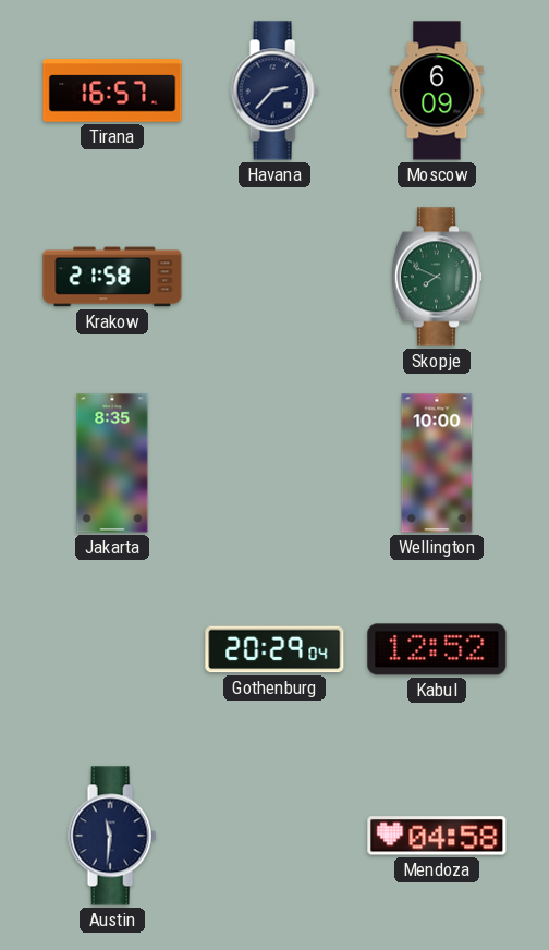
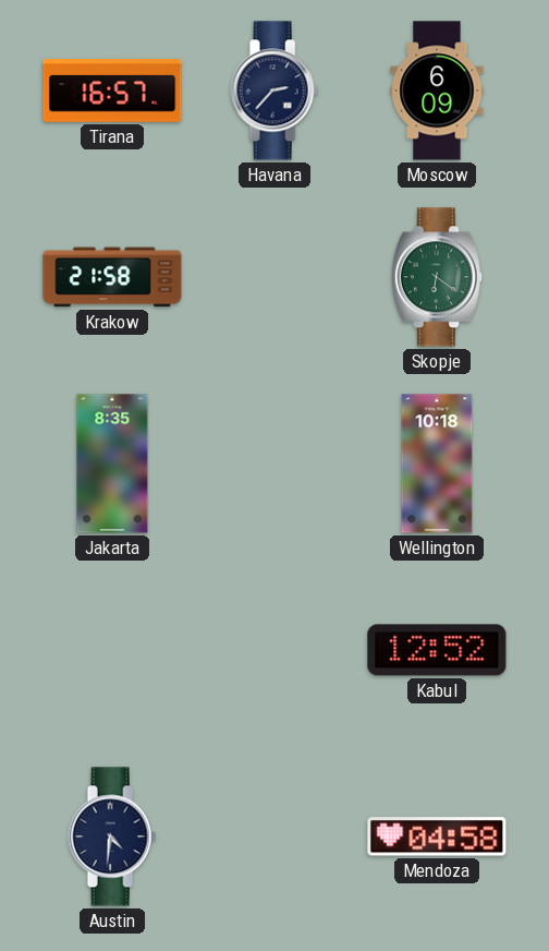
Skopje: 7:49 -> 6:21 (437, 277)
Wellington: 10:00 -> 10:18 (437, 464)
Gothenburg: 20:29 -> none (274, 649)
Austin: 11:31 -> 4:31 (112, 836)
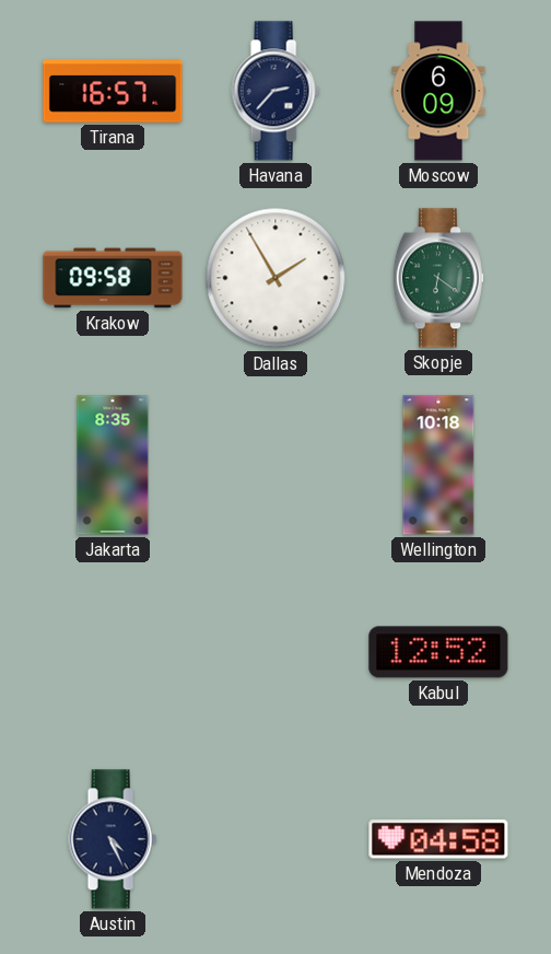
Krakow: 21:58 -> 09:58 (113, 278)
Dallas: none -> 1:55 (275, 278)
Austin: 4:31 -> 4:26 (113, 839)
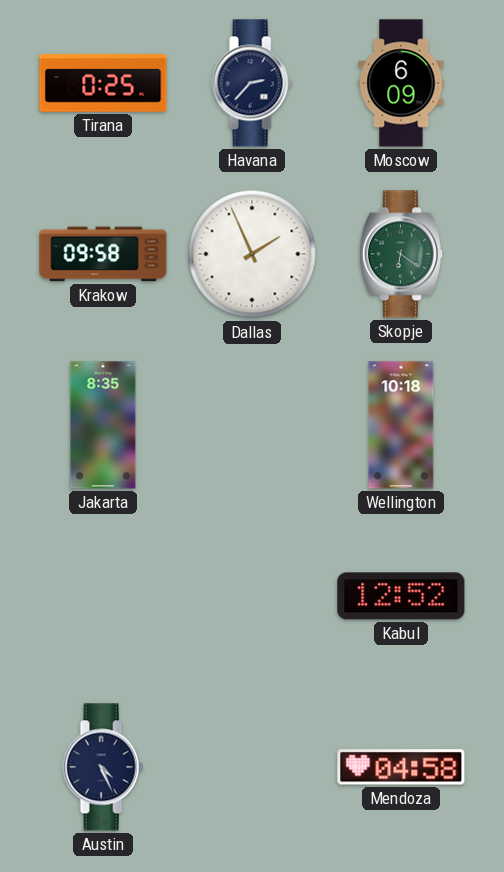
Tirana: 16:57 -> 0:25 (103, 83)
Dallas: 1:55 -> 1:56 (252, 254)
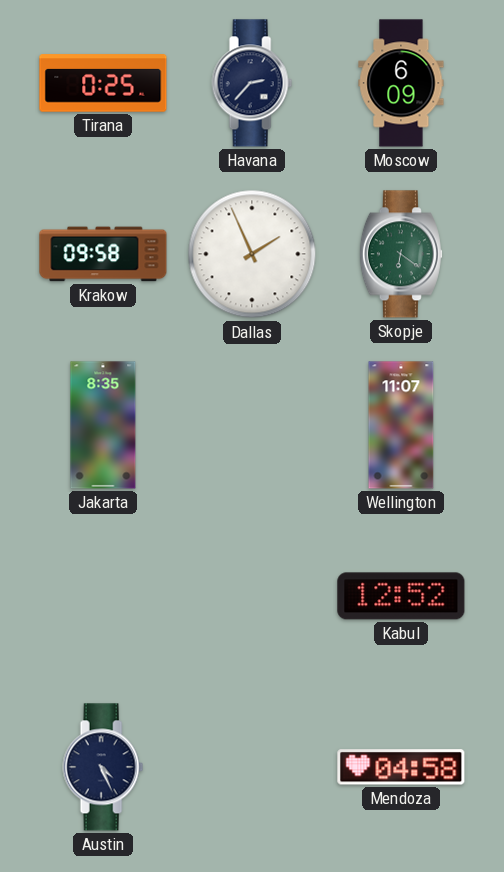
Wellington: 10:18 -> 11:07 (401, 425)
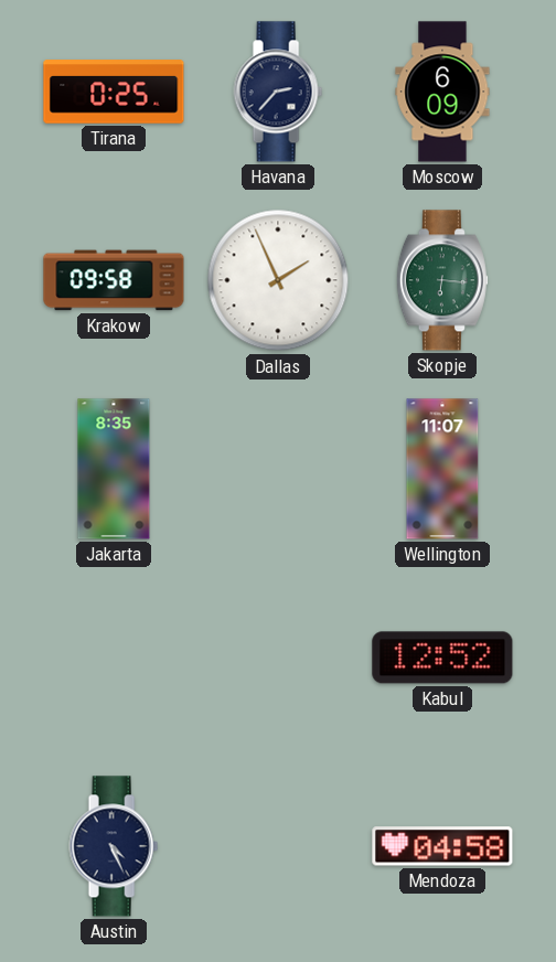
Skopje: 6:21 -> 6:16 (442, 280)
